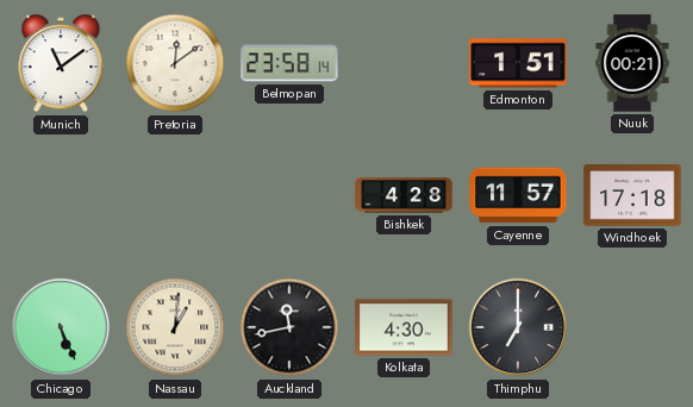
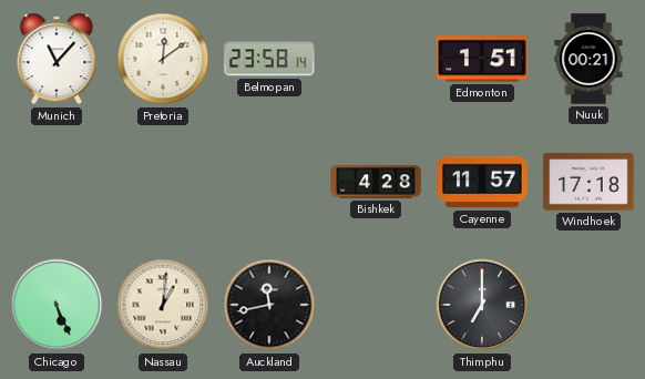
Munich: 11:09 -> 11:07 (57, 59)
Kolkata: 4:30 -> none (404, 327)
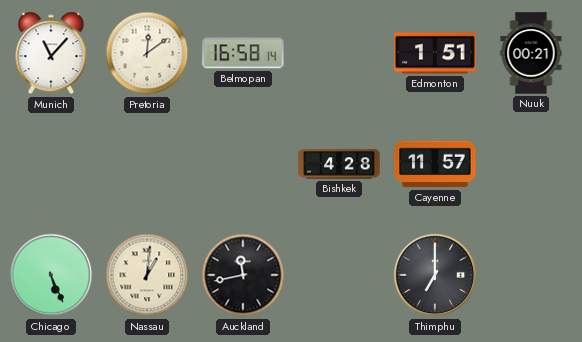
Belmopan: 23:58 -> 16:58 (243, 53)
Windhoek: 17:18 -> none (588, 182)
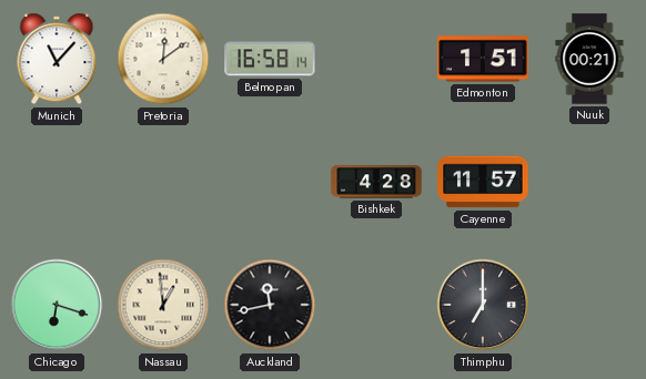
Chicago: 5:26 -> 6:18 (57, 305)
Nassau: 1:01 -> 12:59 (163, 305)
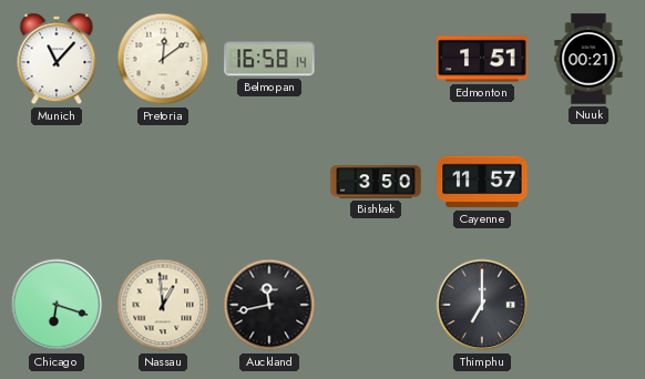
Bishkek: 4:28 -> 3:50 (376, 182)
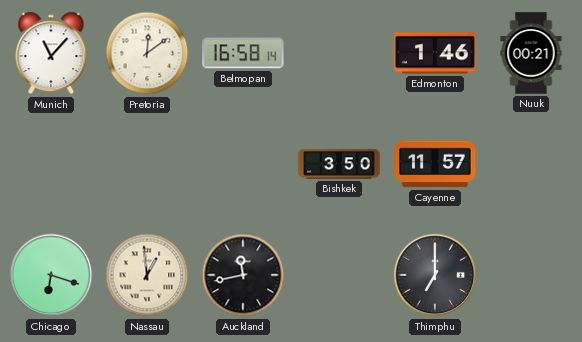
Edmonton: 1:51 -> 1:46 (435, 53)
